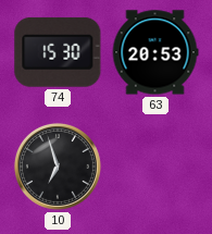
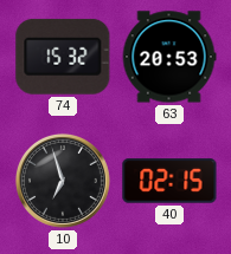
74: 15:30 -> 15:32 (63, 57)
40: none -> 02:15 (169, 181)
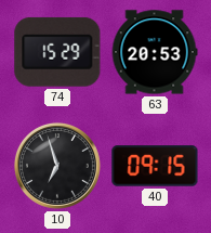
74: 15:32 -> 15:29 (57, 52)
40: 02:15 -> 09:15 (155, 166)
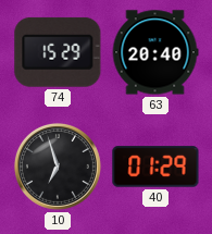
63: 20:53 -> 20:40 (155, 52)
40: 09:15 -> 01:29 (155, 167)
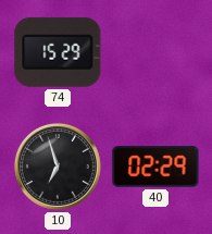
63: 20:40 -> none (155, 52)
40: 01:29 -> 02:29 (155, 167)
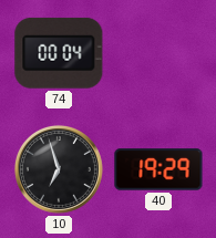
74: 15:29 -> 00:04 (59, 53)
40: 02:29 -> 19:29 (158, 169)
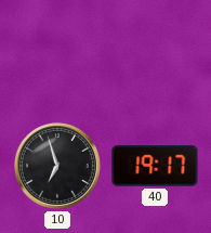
74: 00:04 -> none (59, 53)
40: 19:29 -> 19:17 (155, 166)
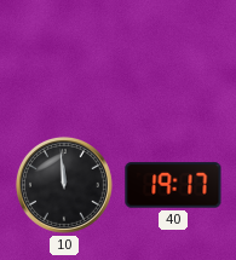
10: 6:57 -> 11:59 (64, 185)
